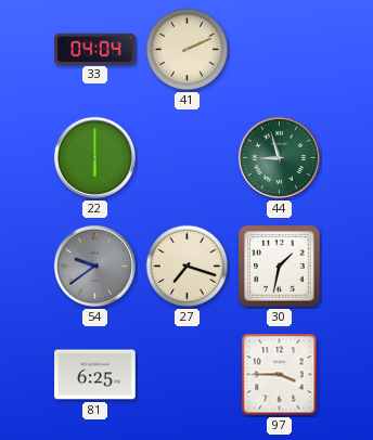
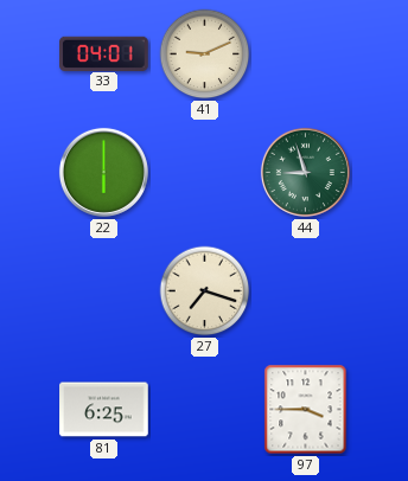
33: 04:04 -> 04:01 (104, 53)
41: 2:11 -> 9:11 (205, 54)
54: 9:39 -> none (94, 266)
30: 1:32 -> none (280, 267)
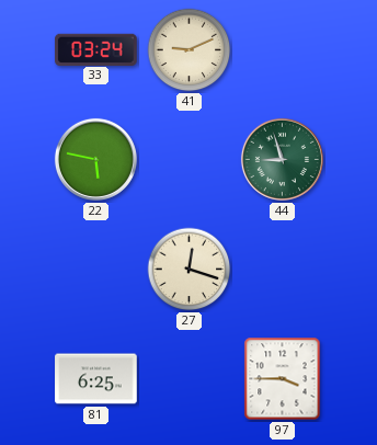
33: 04:01 -> 03:24 (96, 49)
22: 6:00 -> 5:47 (95, 159)
27: 7:18 -> 12:18 (190, 270)
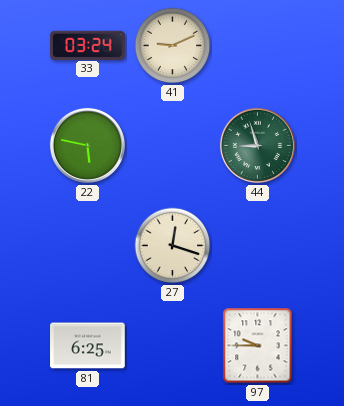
97: 3:45 -> 9:45 (258, 346)
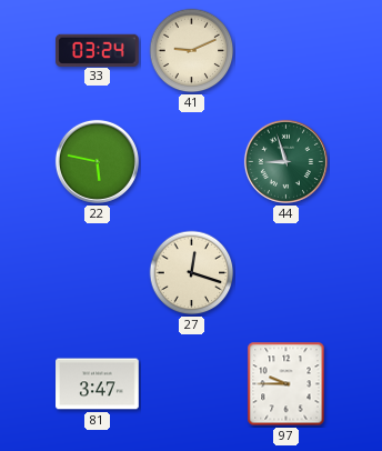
81: 6:25 -> 3:47 (98, 384)
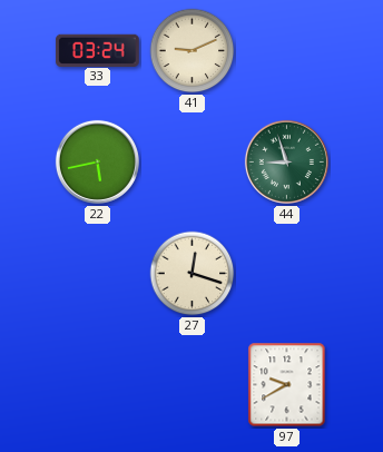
22: 5:47 -> 5:43 (97, 161)
81: 3:47 -> none (98, 384)
97: 9:45 -> 9:40 (287, 385)
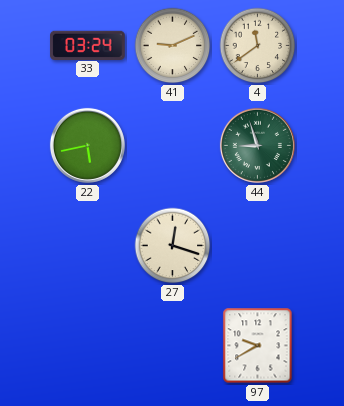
4: none -> 11:39 (258, 46)
